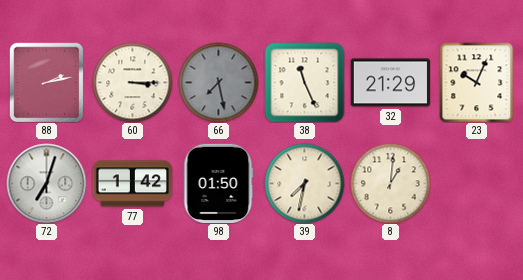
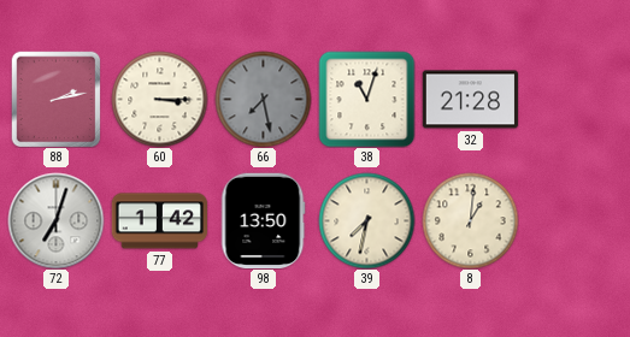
38: 11:26 -> 11:03 (366, 99)
32: 21:29 -> 21:28 (470, 100)
23: 10:04 -> none (477, 82)
98: 01:50 -> 13:50 (263, 220)
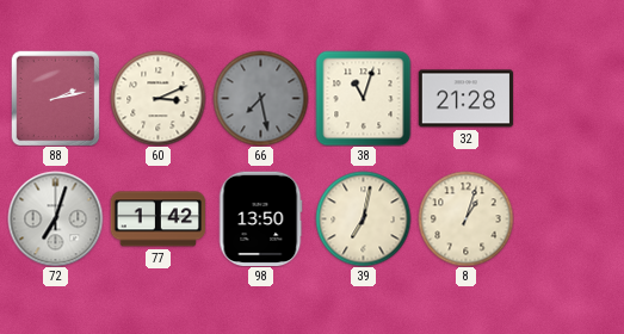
60: 3:15 -> 3:11 (157, 98)
39: 7:32 -> 7:02 (363, 218)
8: 1:01 -> 1:03 (465, 218)
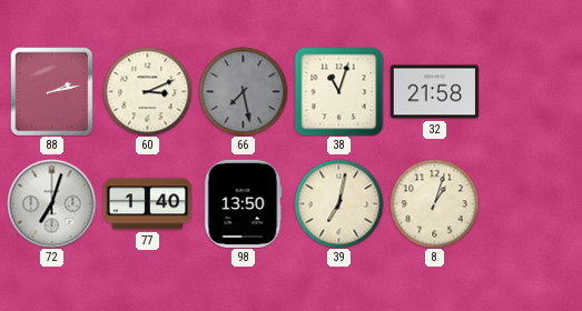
32: 21:28 -> 21:58 (434, 92)
77: 1:42 -> 1:40 (147, 204)
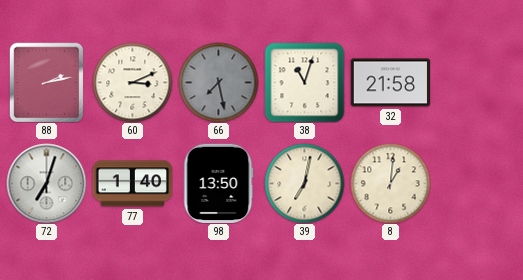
8: 1:03 -> 1:01 (390, 183)
